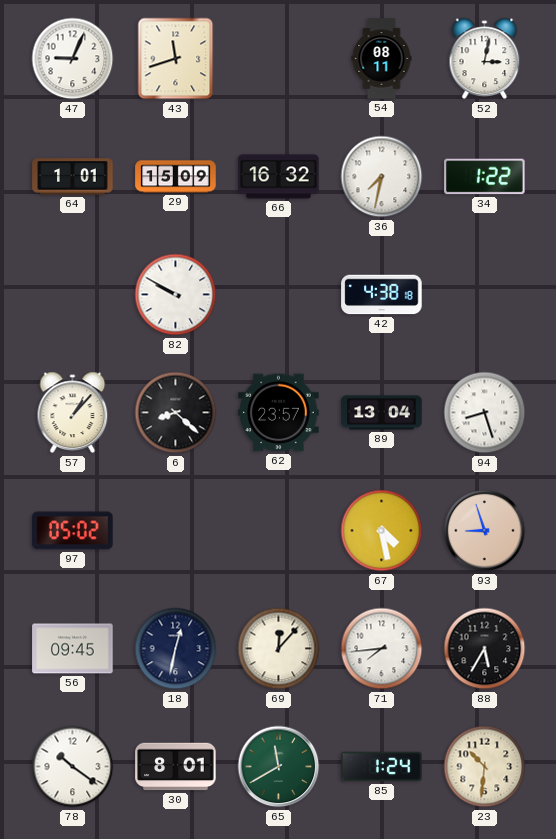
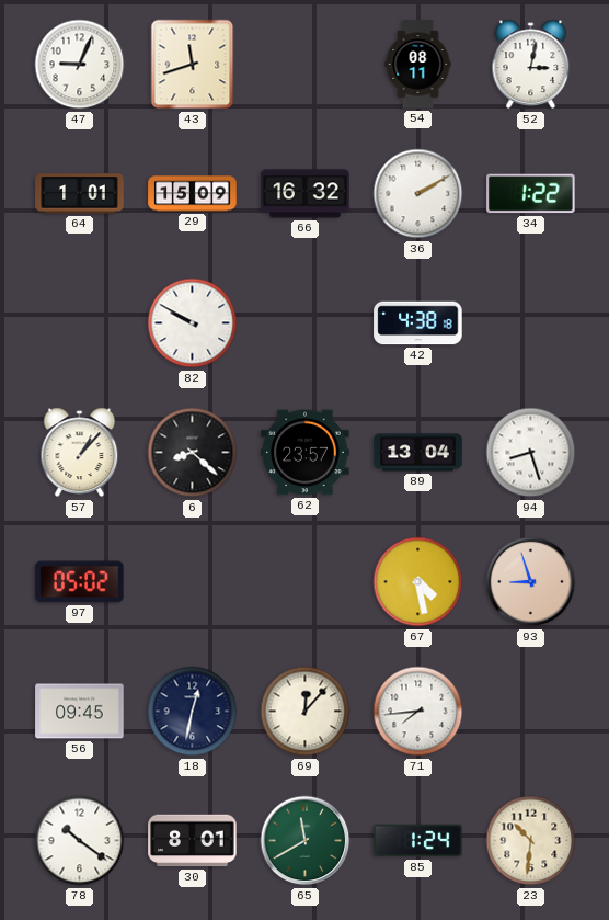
36: 7:32 -> 2:10 (418, 194)
88: 5:35 -> none (485, 649)
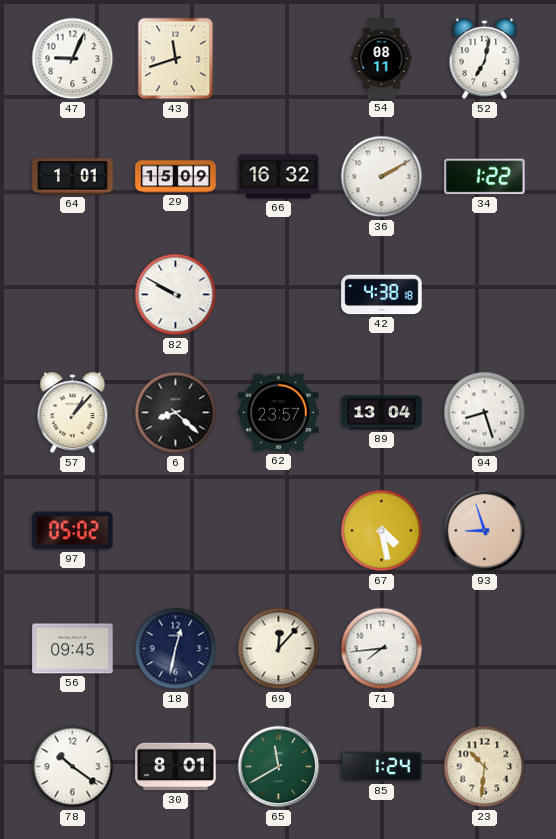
52: 3:02 -> 7:02 (485, 59)
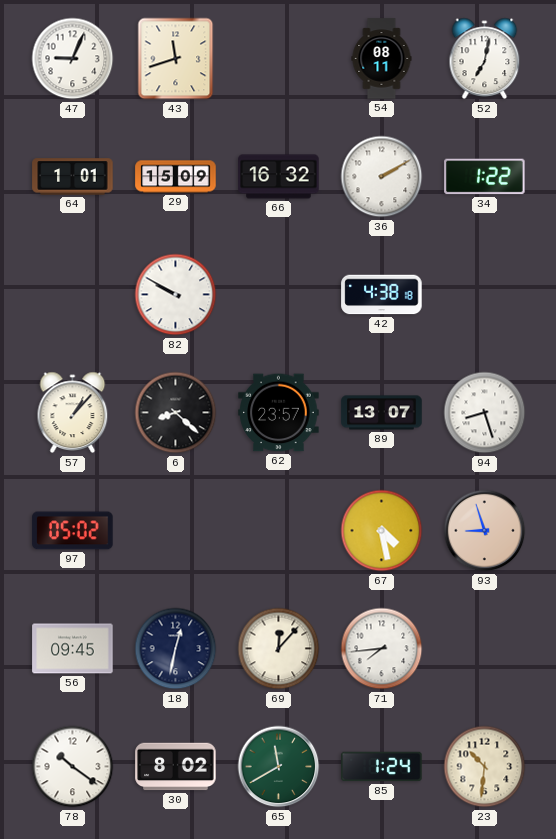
89: 13:04 -> 13:07 (382, 413)
30: 8:01 -> 8:02 (176, 767)
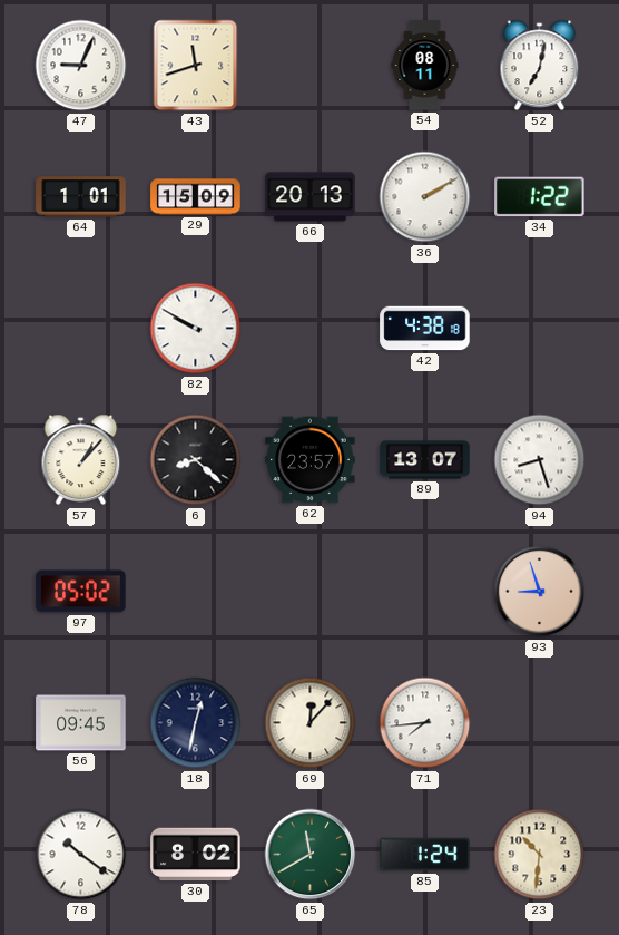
66: 16:32 -> 20:13 (311, 197)
67: 4:28 -> none (382, 531)
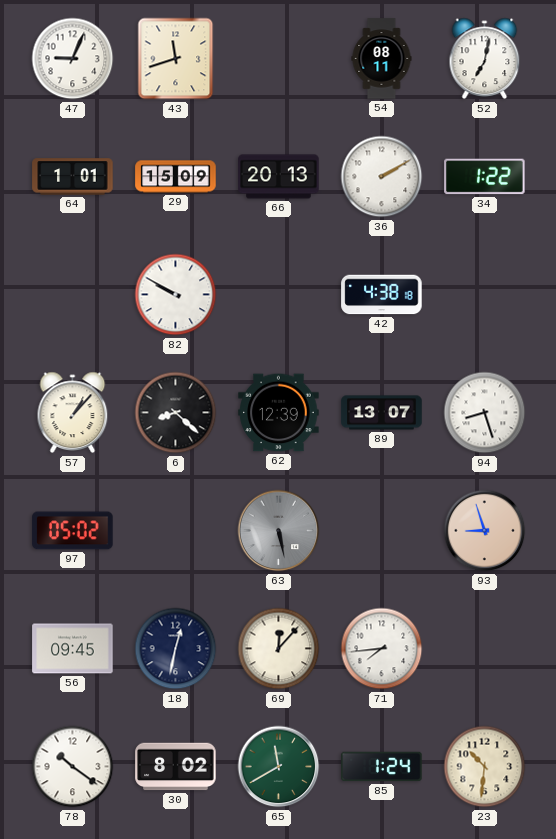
62: 23:57 -> 12:39 (279, 413)
63: none -> 5:28 (279, 531)
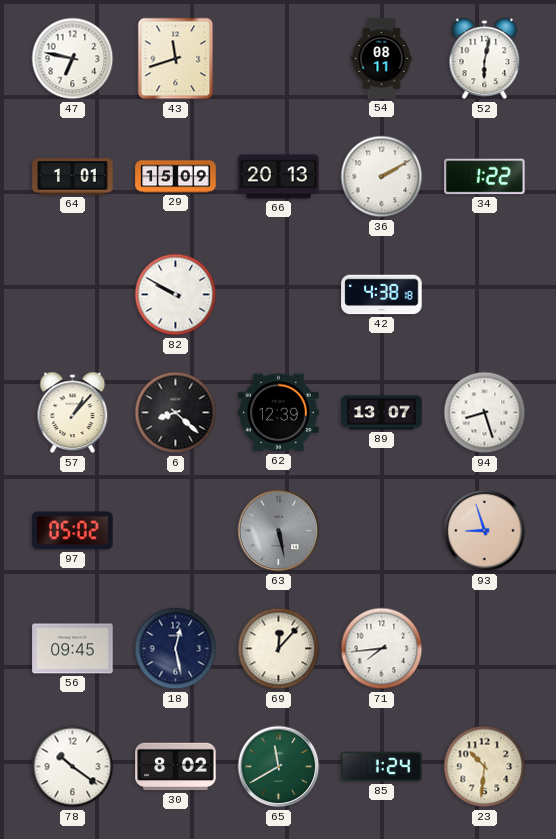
47: 9:04 -> 6:47 (73, 59)
52: 7:02 -> 6:02 (485, 59)
18: 12:32 -> 12:28 (176, 649)
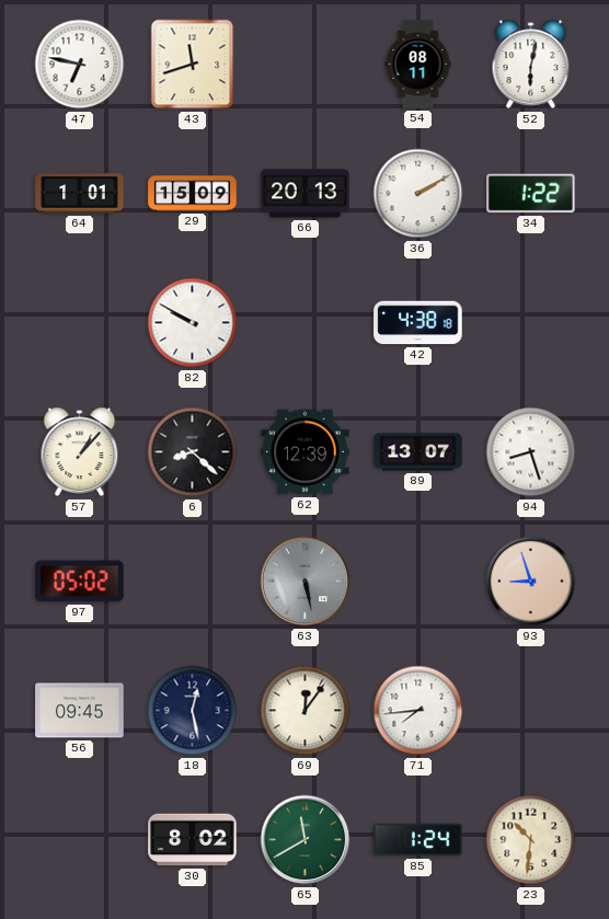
69: 12:07 -> 12:06 (306, 711)
78: 10:21 -> none (73, 767)
